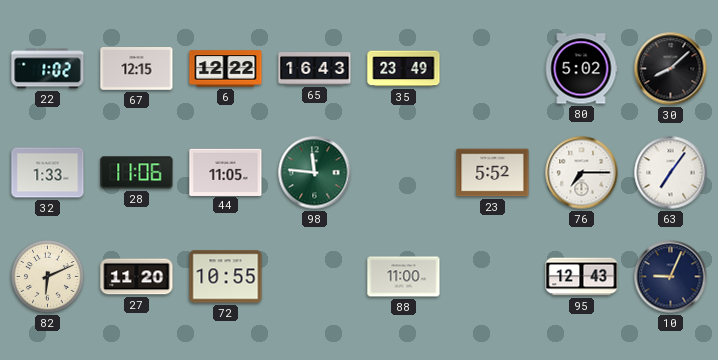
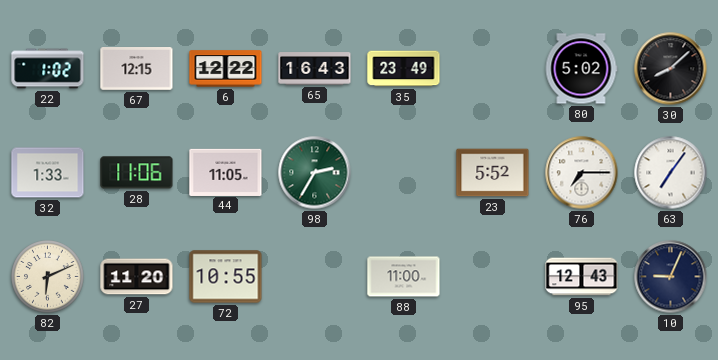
98: 11:46 -> 2:35 (315, 173)
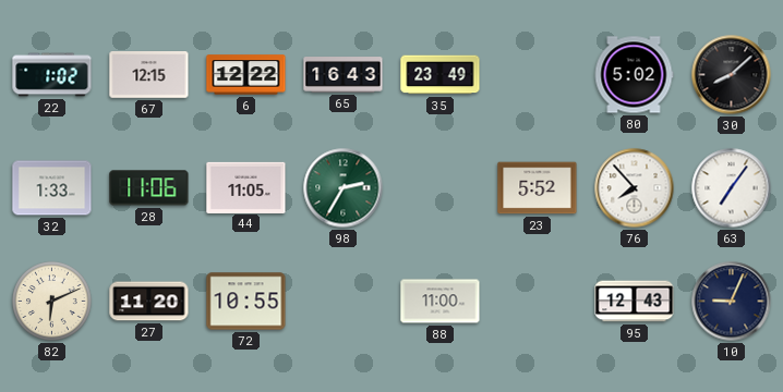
76: 7:15 -> 7:53 (635, 188)
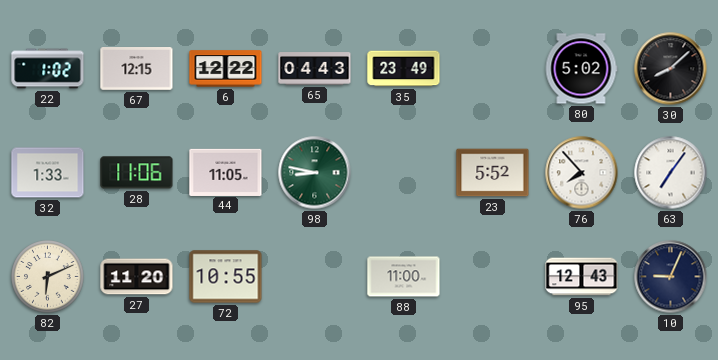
65: 16:43 -> 04:43 (315, 69)
98: 2:35 -> 8:47 (315, 173)
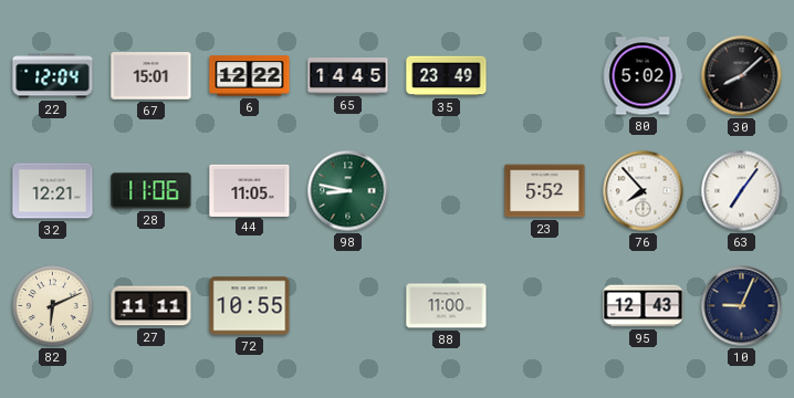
22: 1:02 -> 12:04 (53, 76)
67: 12:15 -> 15:01 (152, 76)
65: 04:43 -> 14:45 (348, 76)
32: 1:33 -> 12:21 (53, 191)
27: 11:20 -> 11:11 (152, 306)
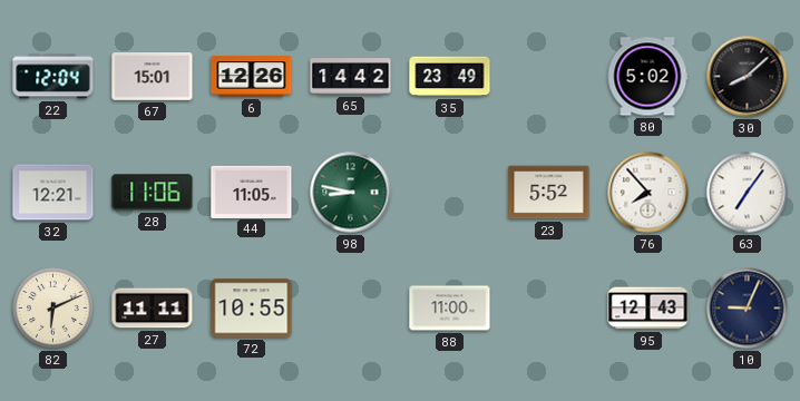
6: 12:22 -> 12:26 (252, 77)
65: 14:45 -> 14:42 (351, 77)
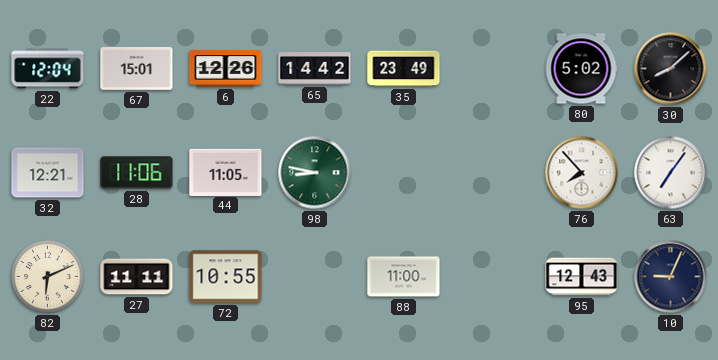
23: 5:52 -> none (549, 193)
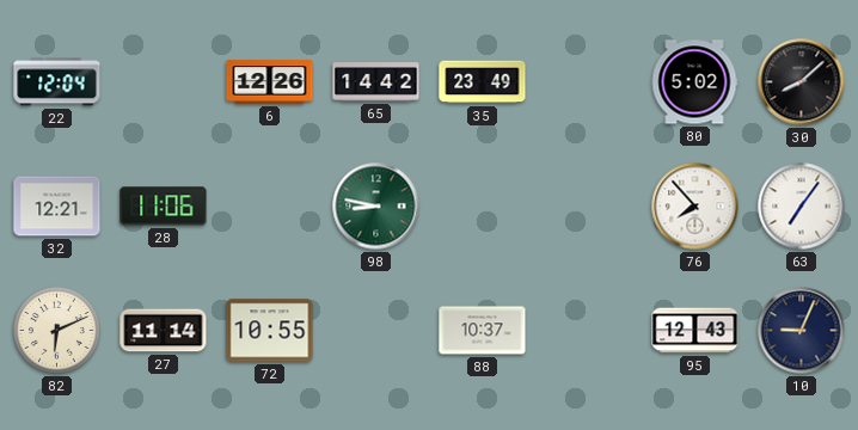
67: 15:01 -> none (137, 69)
44: 11:05 -> none (226, 172)
27: 11:11 -> 11:14 (164, 331)
88: 11:00 -> 10:37 (483, 331)
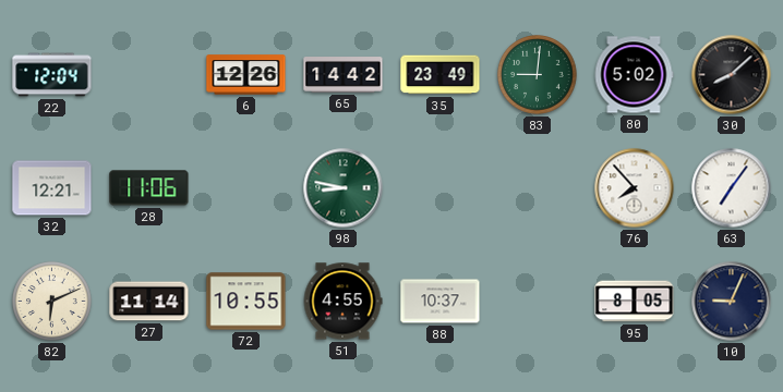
83: none -> 9:01 (538, 75)
51: none -> 4:55 (342, 302)
95: 12:43 -> 8:05 (635, 302)
